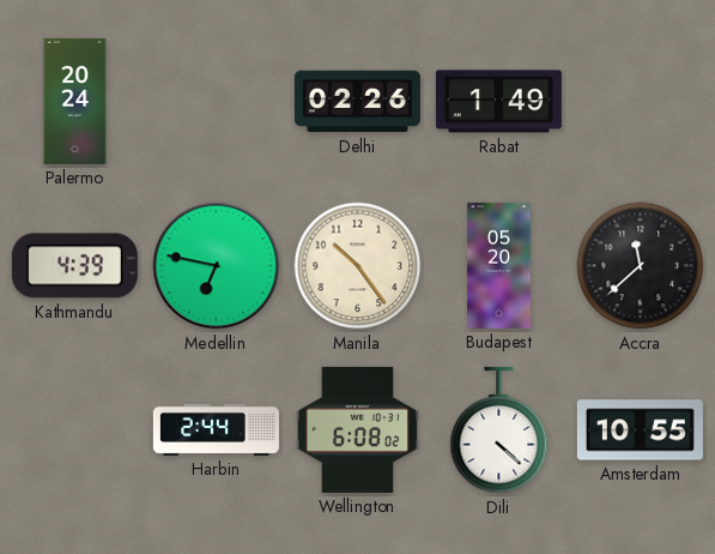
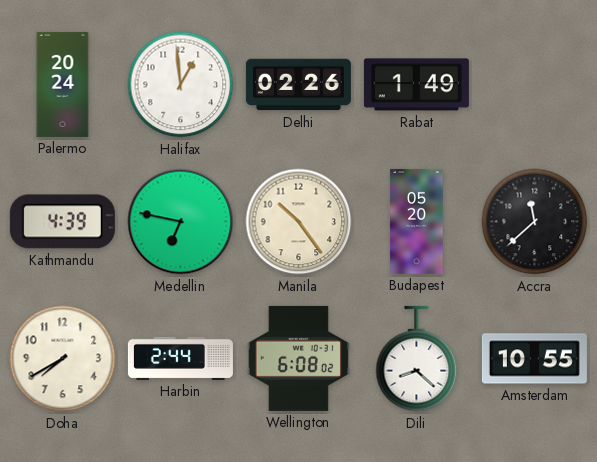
Halifax: none -> 12:59 (181, 85)
Doha: none -> 7:40 (63, 359)
Dili: 4:22 -> 8:22 (417, 359)
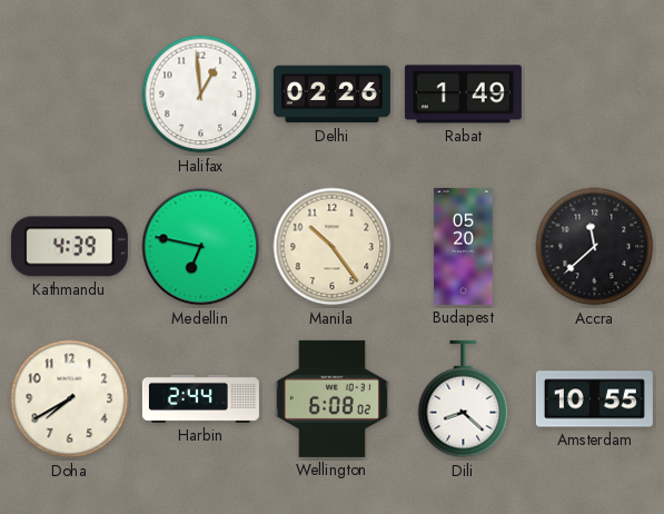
Palermo: 20:24 -> none (63, 84)
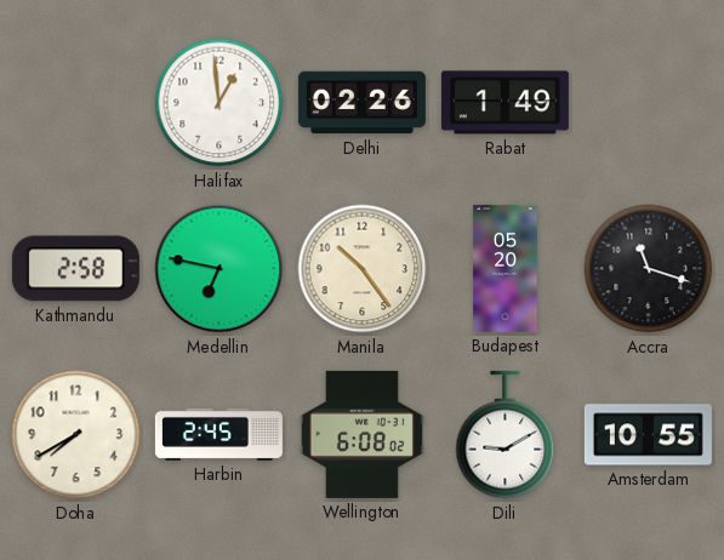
Kathmandu: 4:39 -> 2:58 (75, 269)
Accra: 11:38 -> 11:18 (649, 269)
Harbin: 2:44 -> 2:45 (218, 434)
Dili: 8:22 -> 9:10 (506, 435)
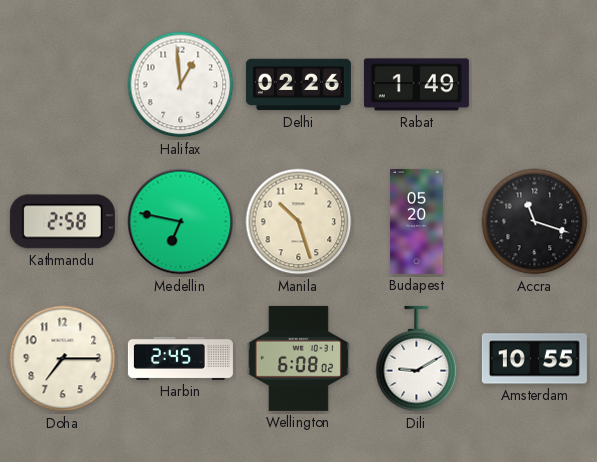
Manila: 10:24 -> 10:27 (299, 222)
Doha: 7:40 -> 7:15 (63, 359)
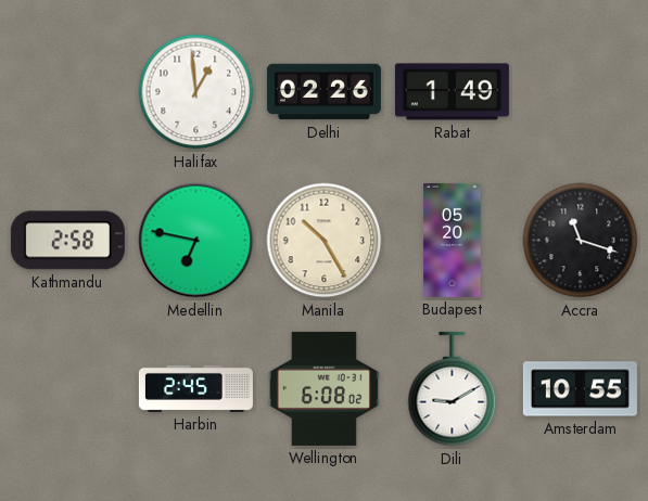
Manila: 10:27 -> 10:25 (325, 241)
Doha: 7:15 -> none (63, 359)
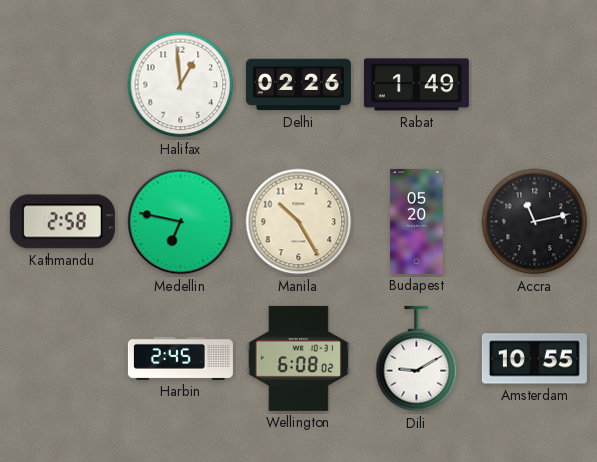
Accra: 11:18 -> 11:13 (535, 222)
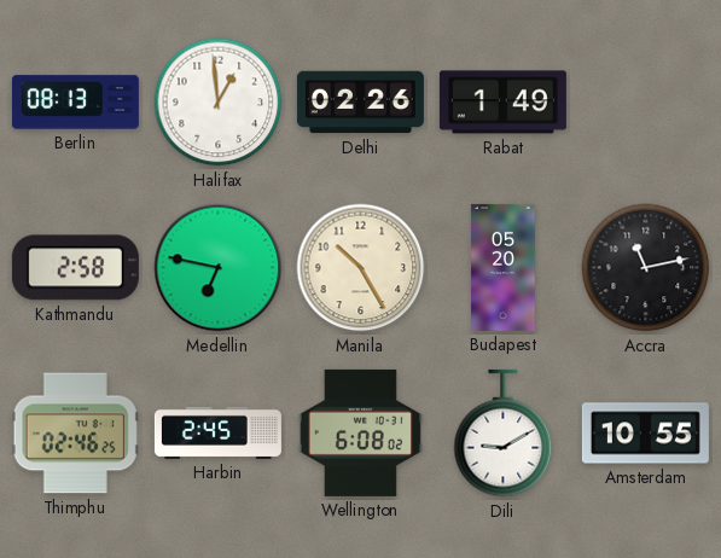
Berlin: none -> 08:13 (75, 103)
Thimphu: none -> 02:46 (75, 434)
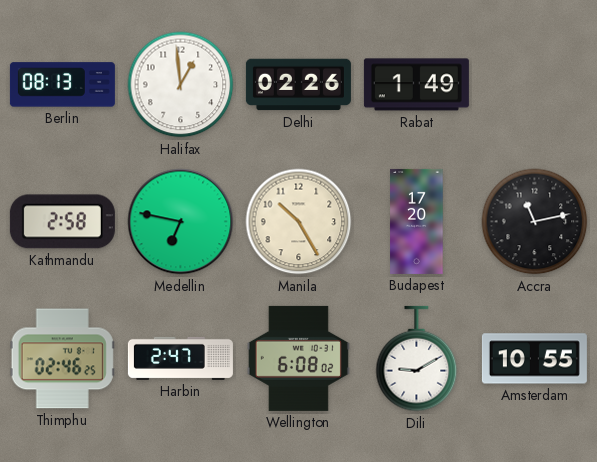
Budapest: 05:20 -> 17:20 (417, 221)
Harbin: 2:45 -> 2:47 (180, 358)
